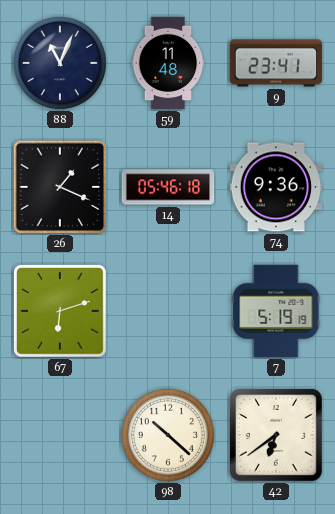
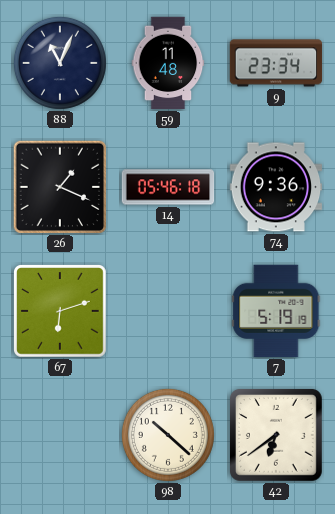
9: 23:41 -> 23:34 (276, 63)
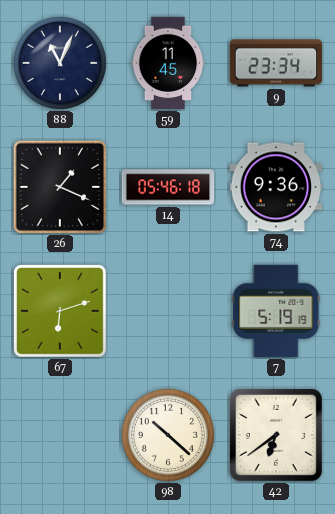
59: 11:48 -> 11:45 (168, 63)
